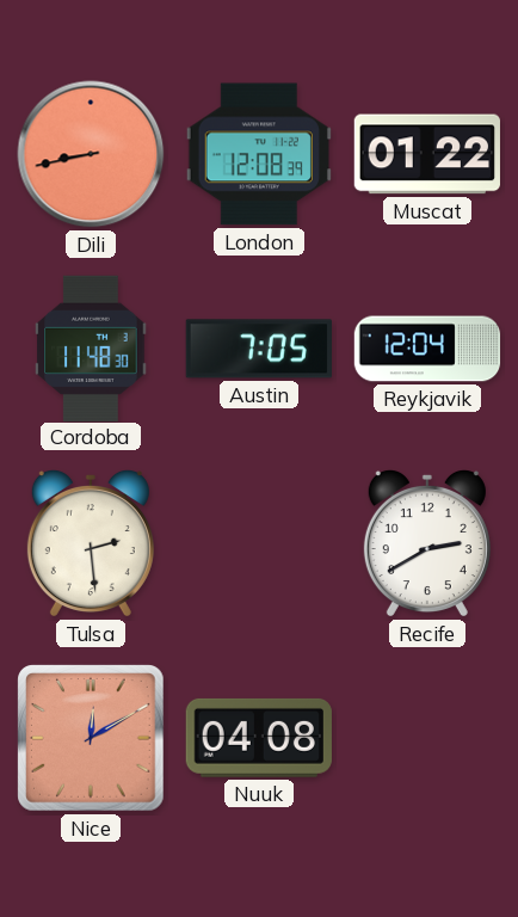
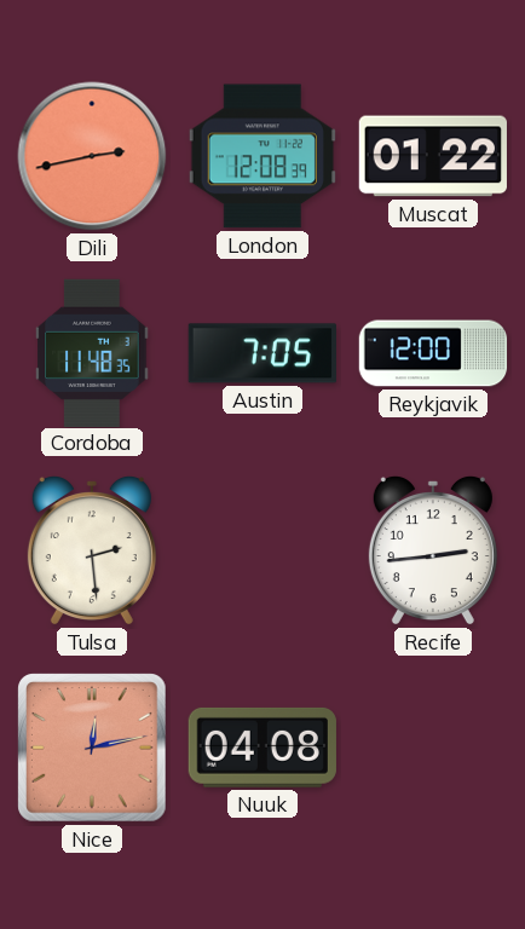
Dili: 8:43 -> 2:43 (92, 156)
Cordoba: 11:48:30 -> 11:48:35 (92, 352)
Reykjavik: 12:04 -> 12:00 (433, 353)
Recife: 2:40 -> 2:44 (433, 550)
Nice: 12:10 -> 12:13 (93, 749)
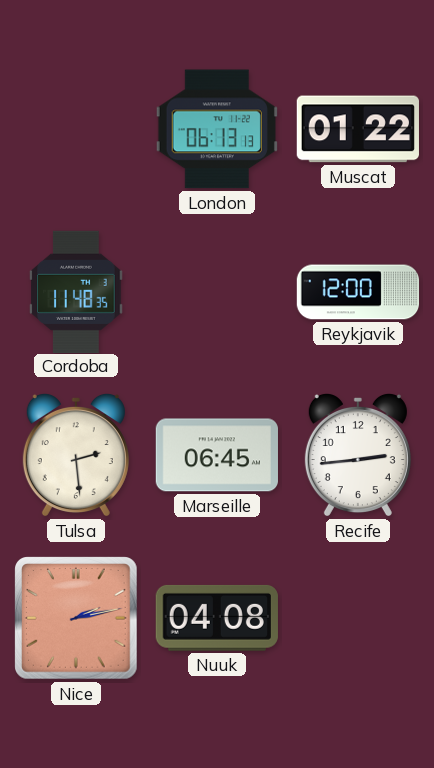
Dili: 2:43 -> none (92, 156)
London: 12:08 -> 06:13 (217, 129)
Austin: 7:05 -> none (262, 353)
Marseille: none -> 06:45 (217, 455)
Nice: 12:13 -> 2:13 (77, 619)
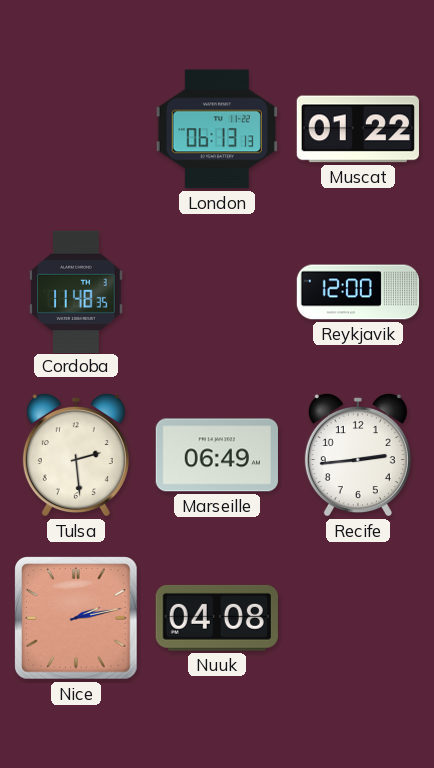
Marseille: 06:45 -> 06:49 (217, 455)
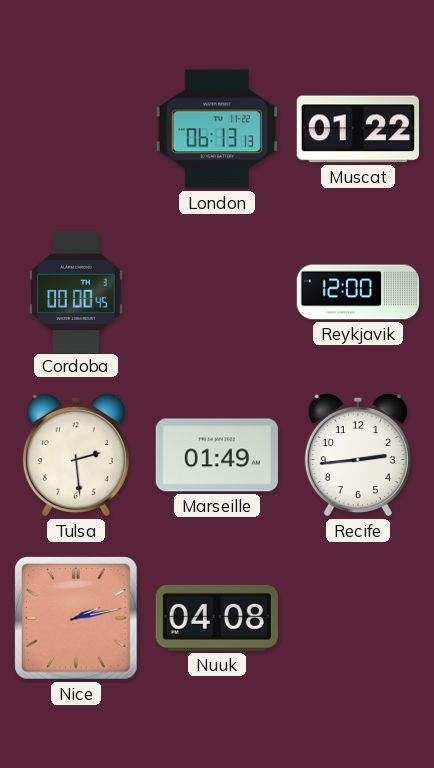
Cordoba: 11:48 -> 00:00 (76, 291)
Marseille: 06:49 -> 01:49 (217, 455)
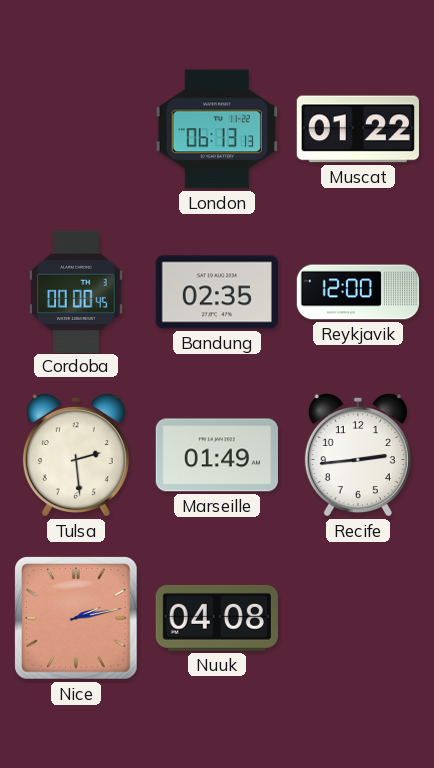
Bandung: none -> 02:35 (216, 292)
